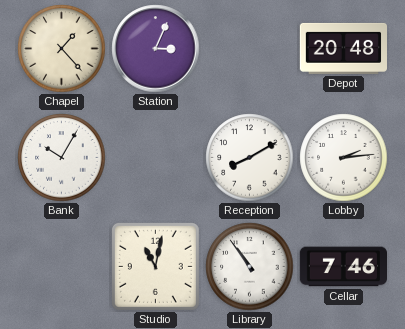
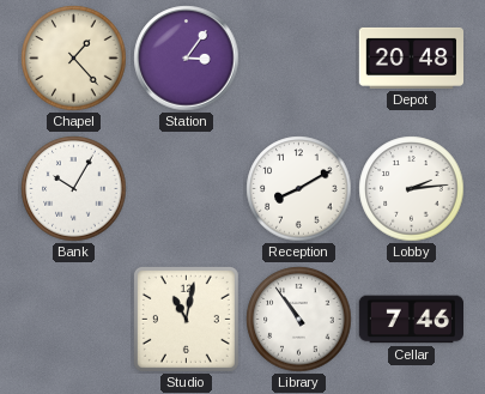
Station: 3:04 -> 3:06 (187, 59)
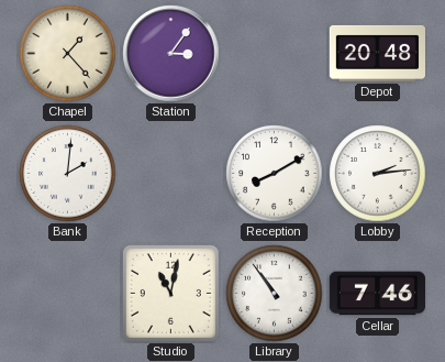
Bank: 10:05 -> 2:01 (68, 174)
